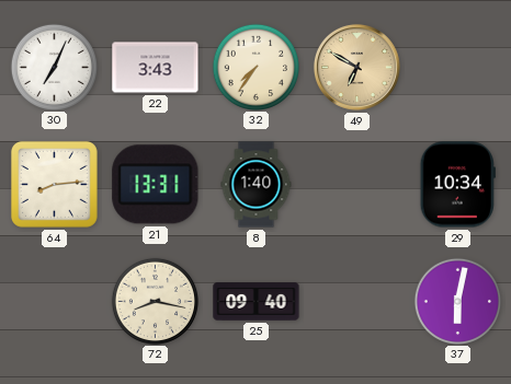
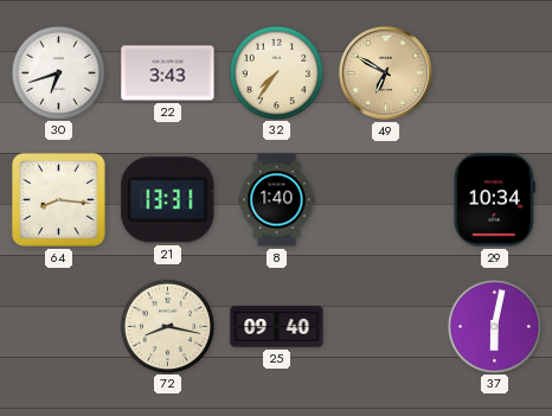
30: 7:04 -> 6:42 (58, 72)
64: 8:14 -> 8:16 (58, 199)
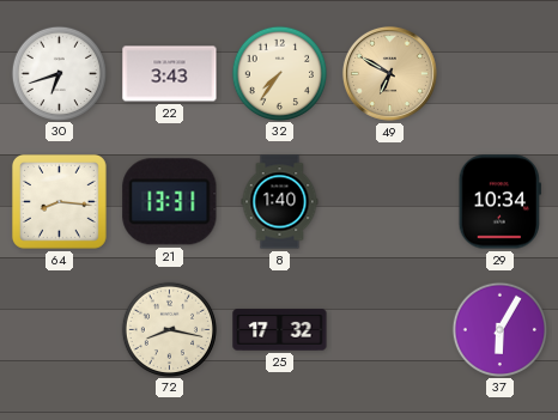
25: 09:40 -> 17:32 (280, 330)
37: 6:02 -> 6:05 (499, 329)
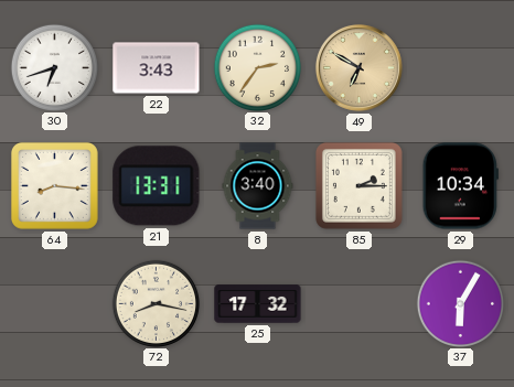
32: 7:36 -> 2:36 (257, 67)
8: 1:40 -> 3:40 (258, 186)
85: none -> 2:15 (358, 185)
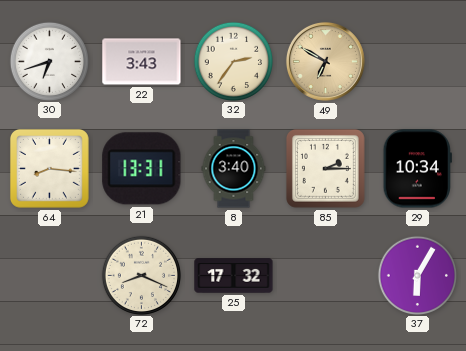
72: 8:17 -> 8:19 (141, 275)
